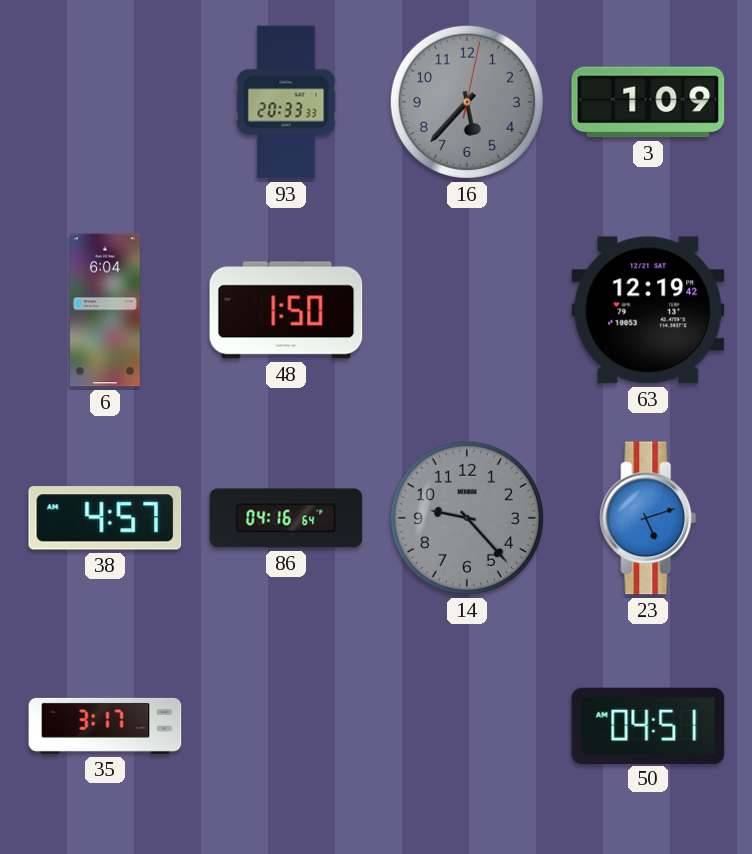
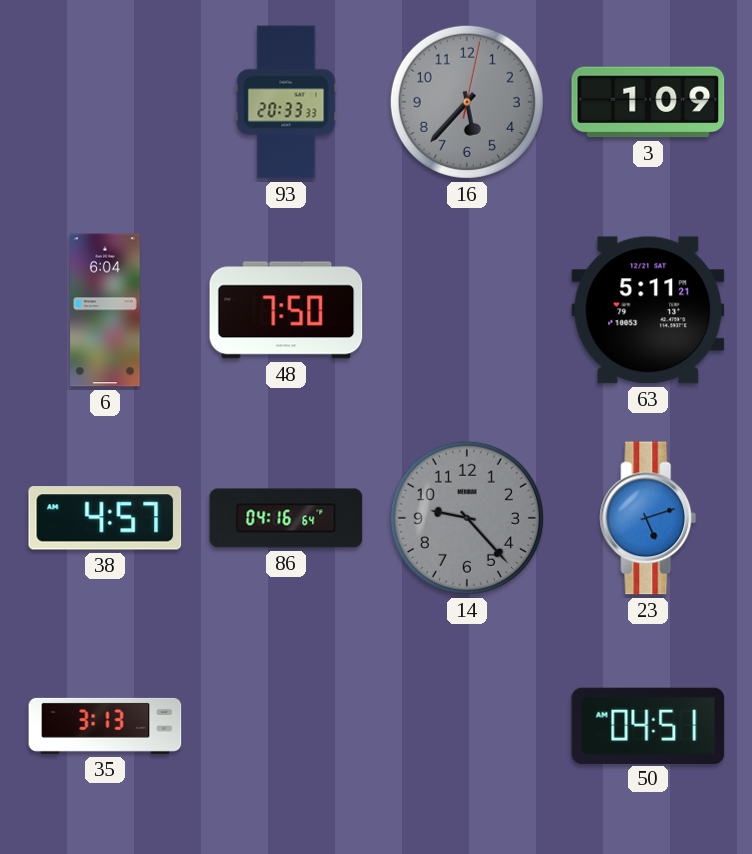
48: 1:50 -> 7:50 (286, 310)
63: 12:19 -> 5:11 (648, 310)
35: 3:17 -> 3:13 (105, 726)
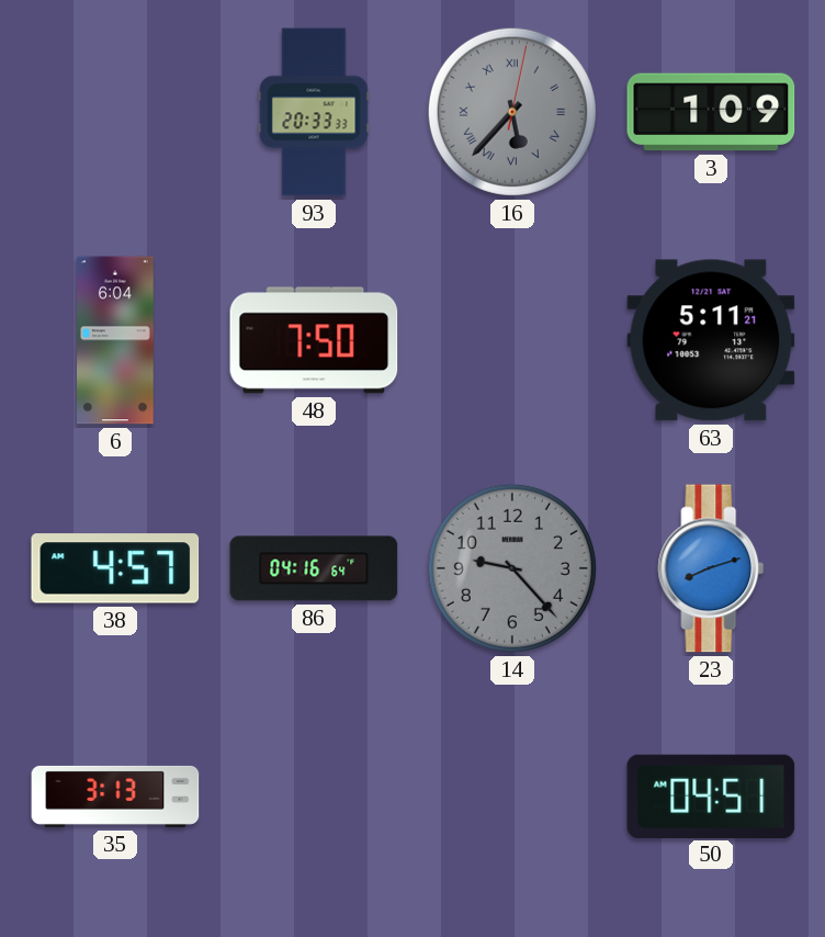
16 numerals: Arabic -> Roman (512, 112)
23: 5:12 -> 8:12 (711, 568)
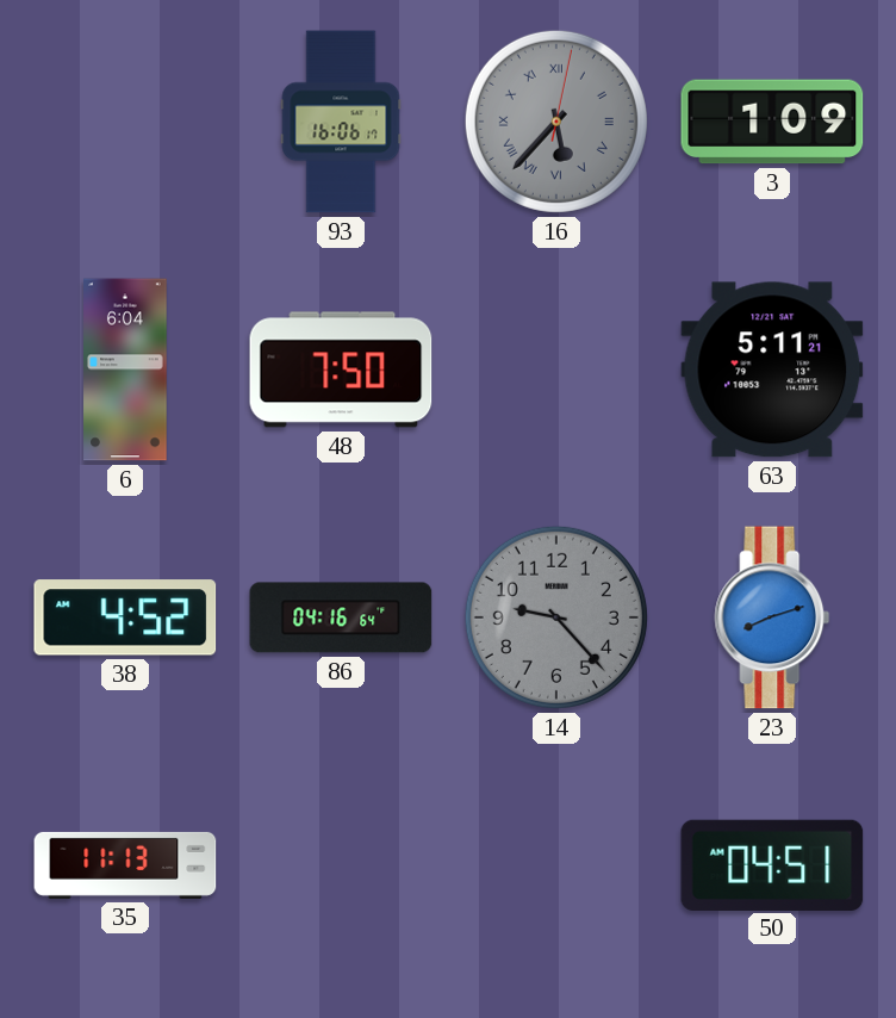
93: 20:33 -> 16:06 (341, 122)
38: 4:57 -> 4:52 (125, 617)
35: 3:13 -> 11:13 (125, 865)
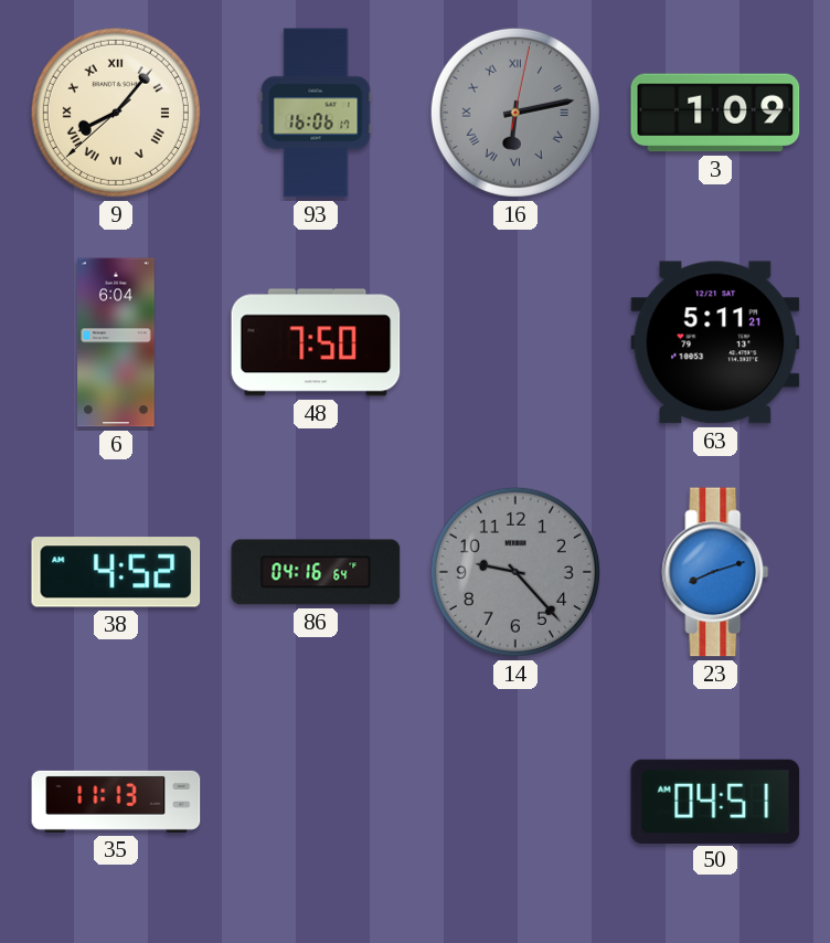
9: none -> 8:06 (116, 113)
16: 5:37 -> 6:13 (515, 113)
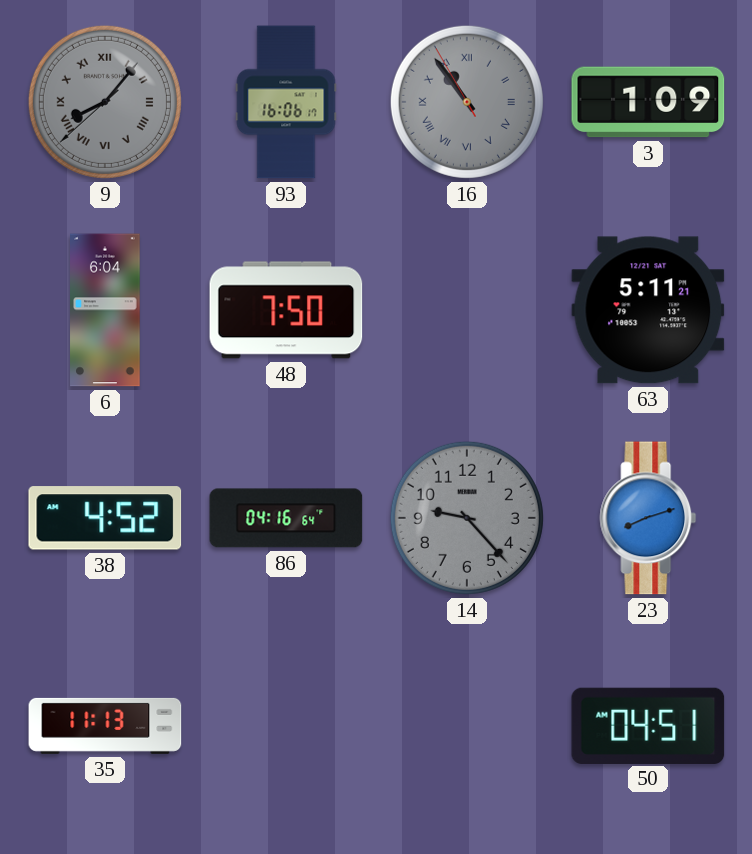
9 dial: cream -> grey (105, 102)
16: 6:13 -> 10:53 (467, 102)
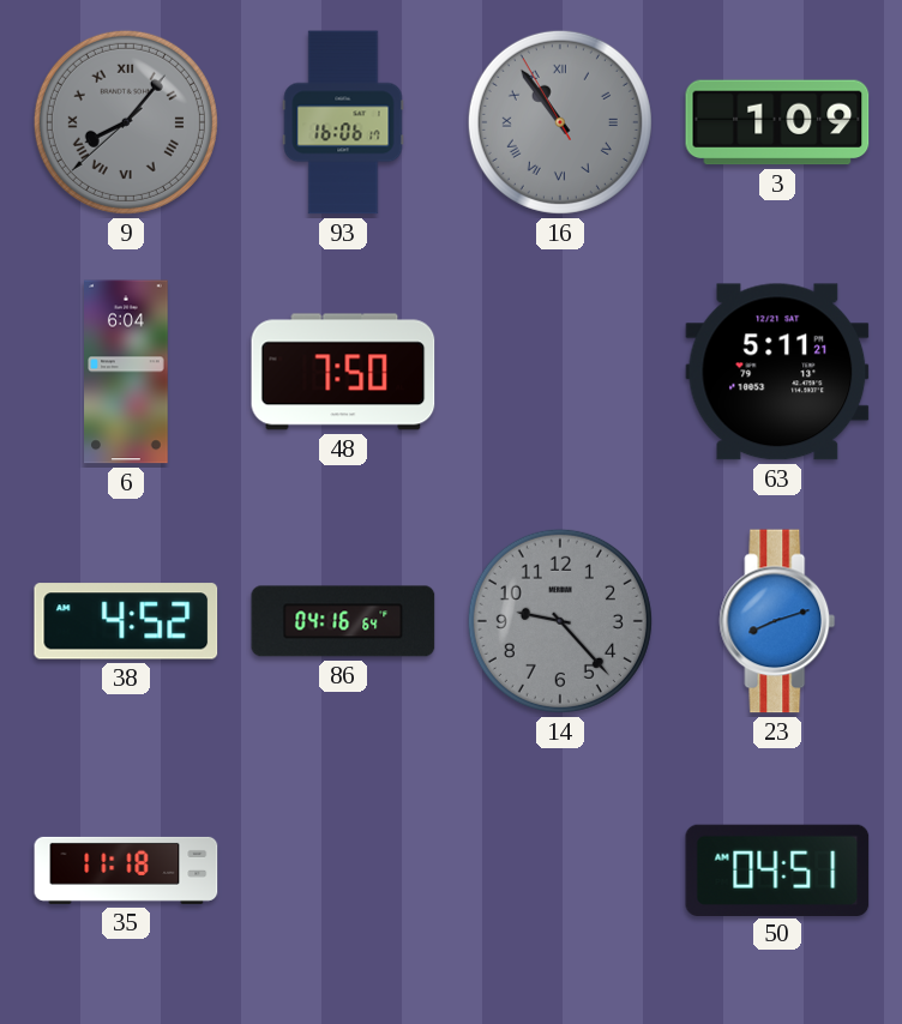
35: 11:13 -> 11:18 (126, 871)
